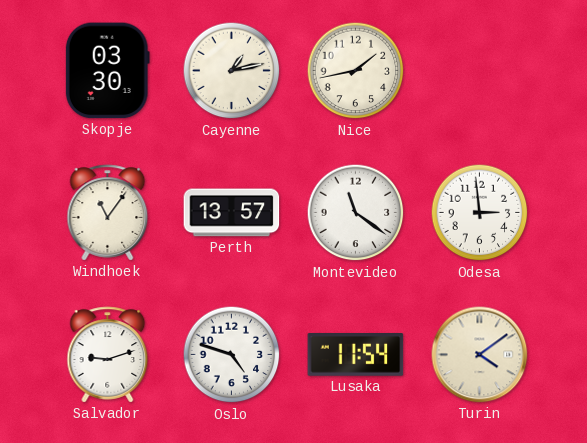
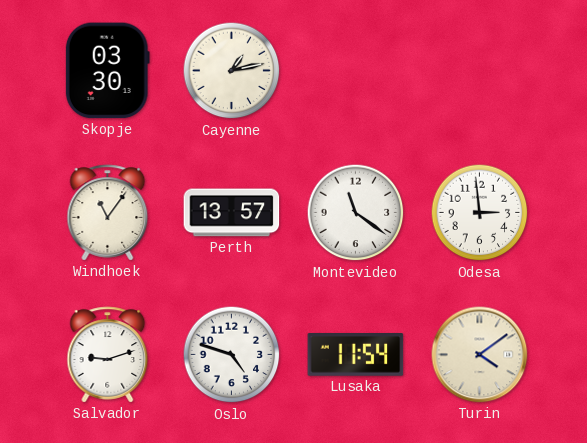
Nice: 1:43 -> none (356, 71)
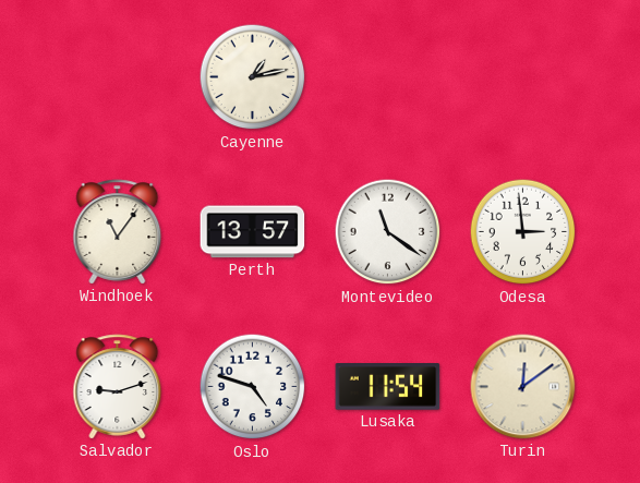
Skopje: 03:30 -> none (107, 71)
Turin: 4:09 -> 12:09 (523, 387)
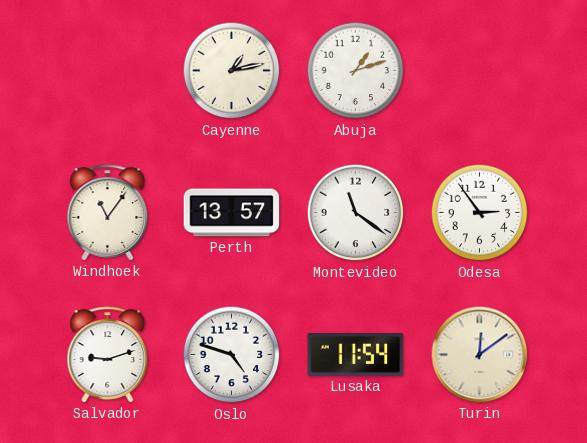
Abuja: none -> 1:12 (356, 71)
Odesa: 2:59 -> 2:54 (480, 213)
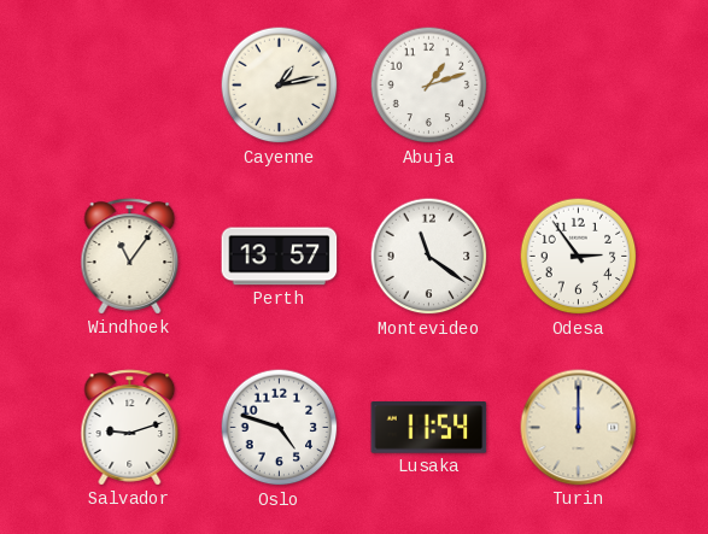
Turin: 12:09 -> 12:00 (579, 428)
